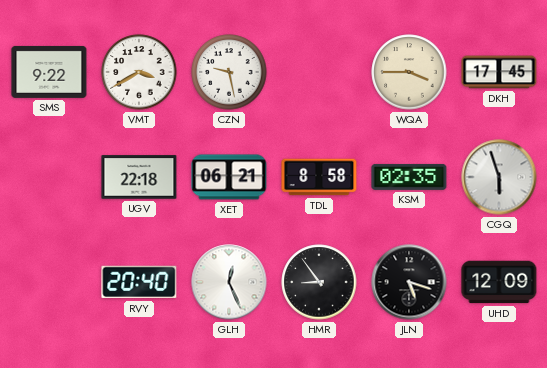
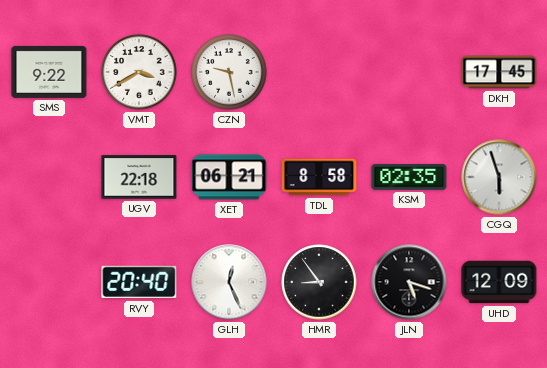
WQA: 3:45 -> none (409, 72)
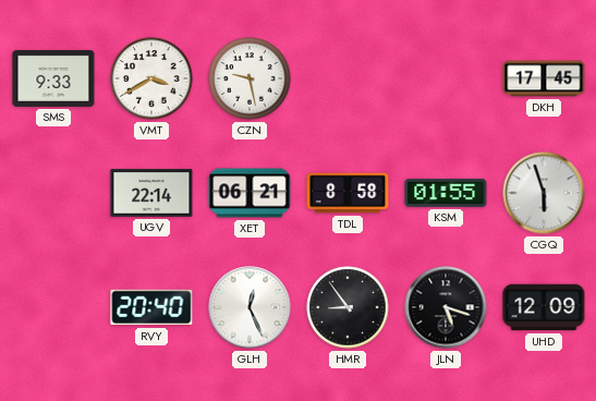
SMS: 9:22 -> 9:33 (53, 78)
UGV: 22:18 -> 22:14 (151, 193)
KSM: 02:35 -> 01:55 (446, 193)
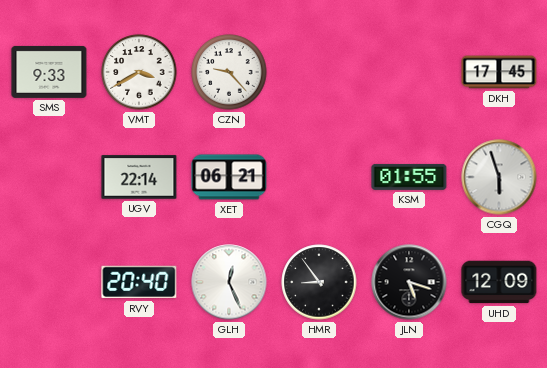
CZN: 9:28 -> 9:23 (229, 72)
TDL: 8:58 -> none (348, 193)
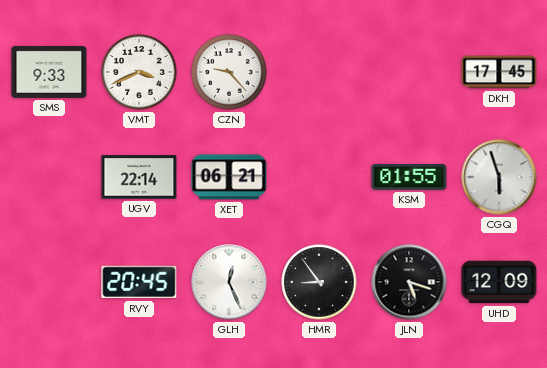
VMT: 3:40 -> 3:41 (139, 72)
RVY: 20:40 -> 20:45 (139, 282)
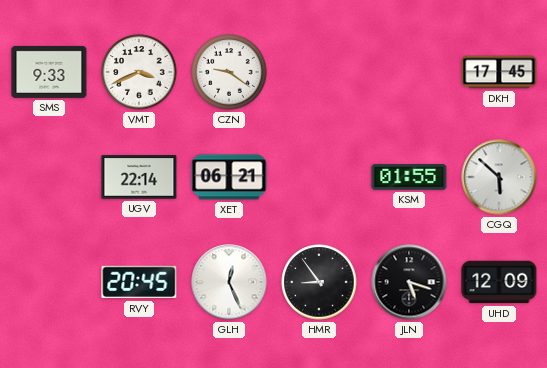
CZN: 9:23 -> 9:21 (229, 72)
CGQ: 5:57 -> 5:52 (499, 177)
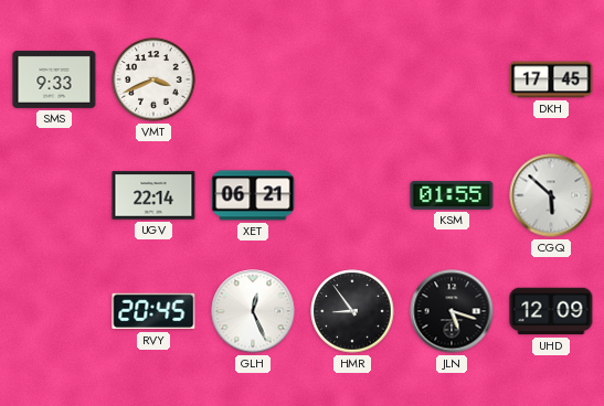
CZN: 9:21 -> none (229, 72)
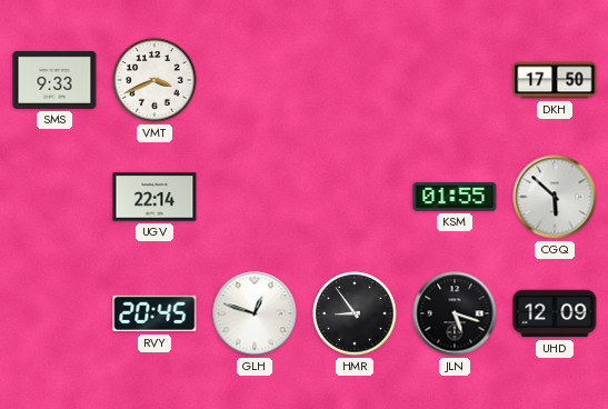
DKH: 17:45 -> 17:50 (555, 80)
XET: 06:21 -> none (253, 195)
GLH: 12:26 -> 12:48 (255, 313)
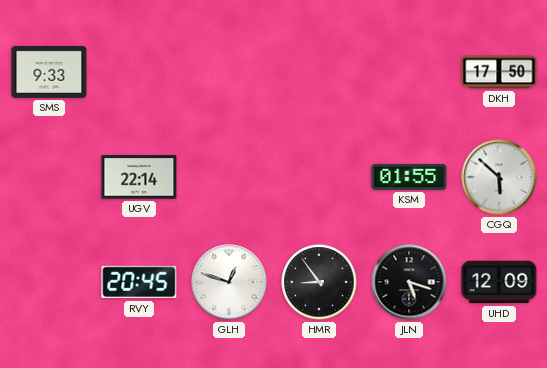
VMT: 3:41 -> none (155, 80)
